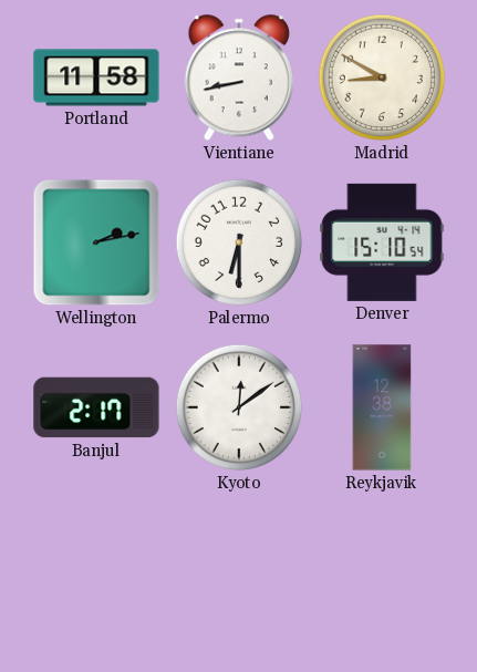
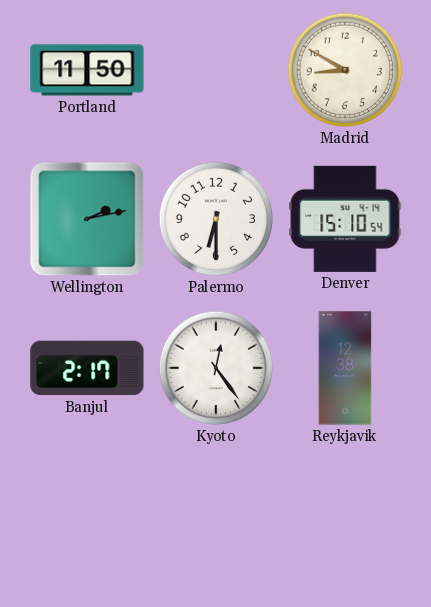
Portland: 11:58 -> 11:50 (87, 70)
Vientiane: 8:43 -> none (239, 77)
Kyoto: 12:09 -> 12:24 (216, 368)
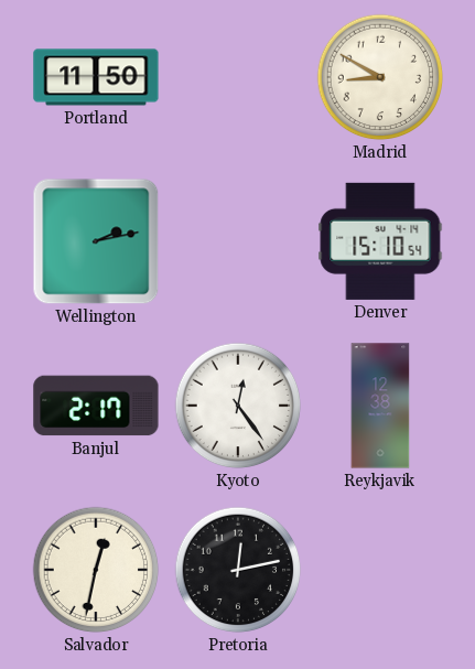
Palermo: 6:30 -> none (216, 219)
Salvador: none -> 12:32 (96, 570)
Pretoria: none -> 12:13 (238, 570)
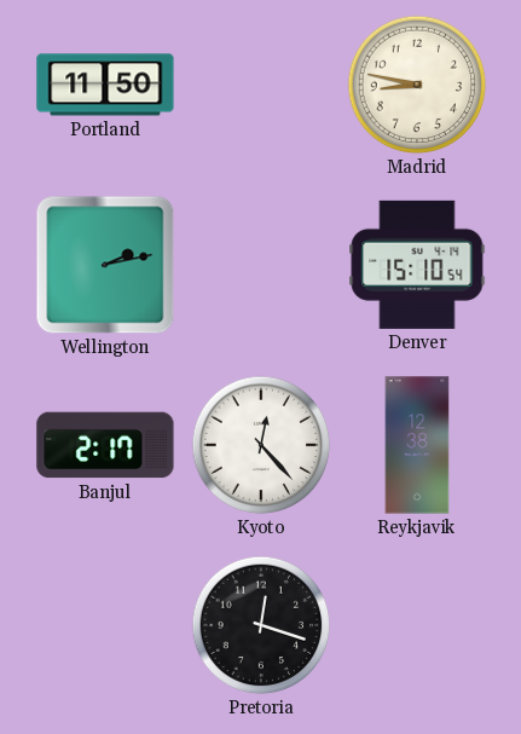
Madrid: 8:50 -> 8:47 (417, 85)
Kyoto: 12:24 -> 12:23 (261, 445)
Salvador: 12:32 -> none (96, 570)
Pretoria: 12:13 -> 12:18 (261, 625)
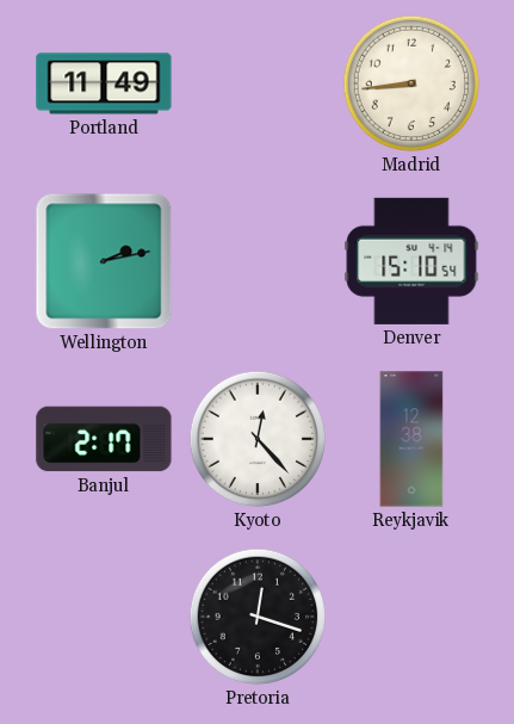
Portland: 11:50 -> 11:49 (104, 83)
Madrid: 8:47 -> 8:44 (411, 83)
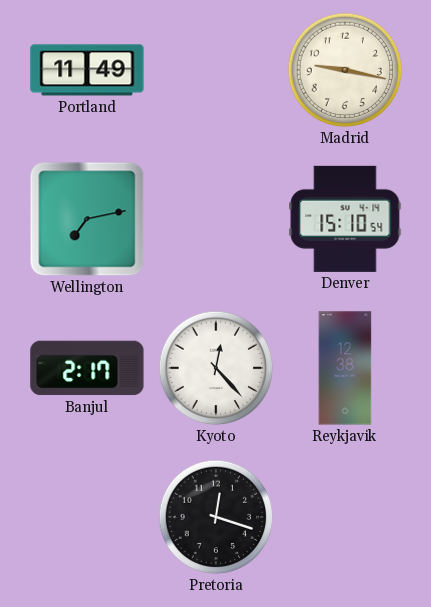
Madrid: 8:44 -> 9:17 (345, 70)
Wellington: 2:13 -> 7:13 (87, 219)
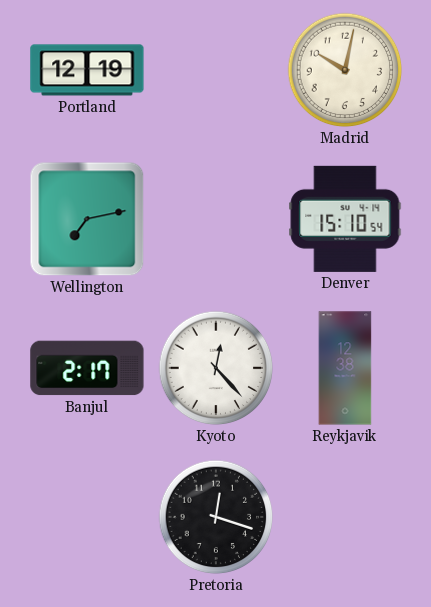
Portland: 11:49 -> 12:19 (87, 70)
Madrid: 9:17 -> 10:02 (345, 70)
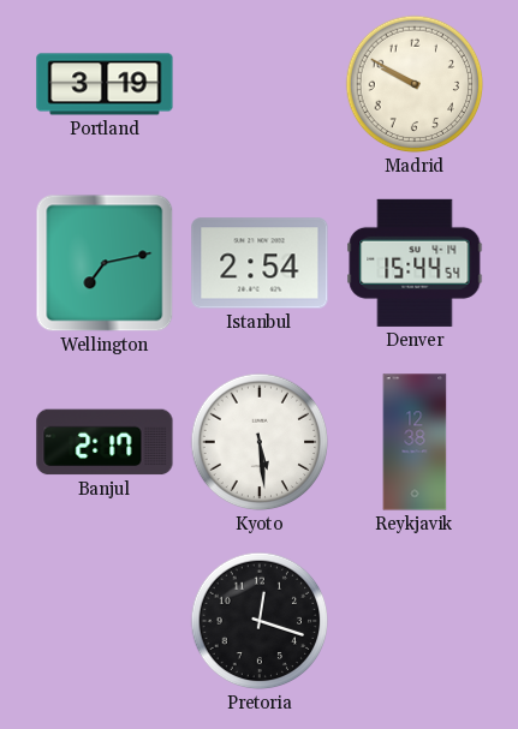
Portland: 12:19 -> 3:19 (105, 84)
Madrid: 10:02 -> 9:50 (415, 84)
Istanbul: none -> 2:54 (260, 263)
Denver: 15:10 -> 15:44 (415, 263)
Kyoto: 12:23 -> 5:29 (260, 442)
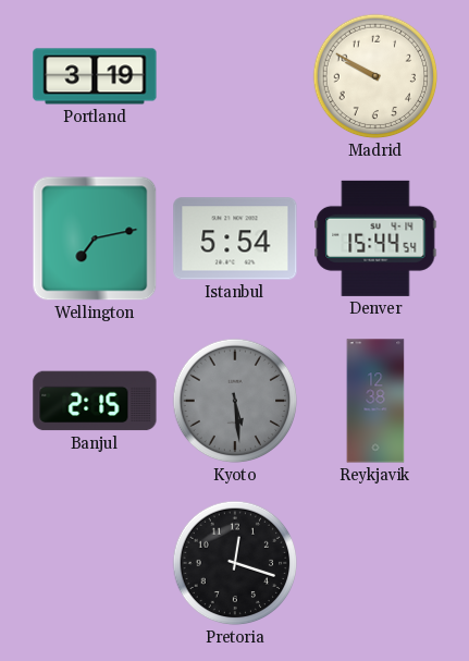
Istanbul: 2:54 -> 5:54 (235, 238)
Banjul: 2:17 -> 2:15 (95, 401)
Kyoto dial: white -> grey (235, 401)
